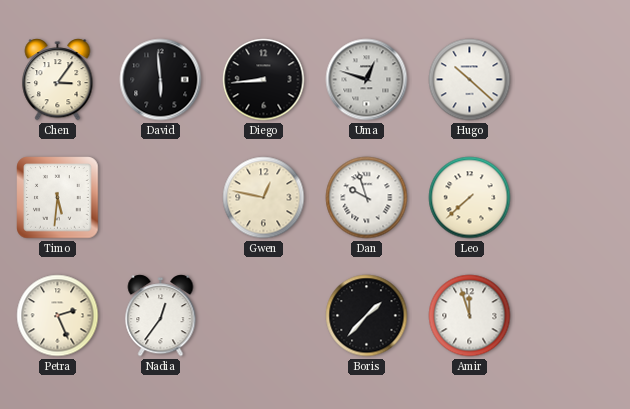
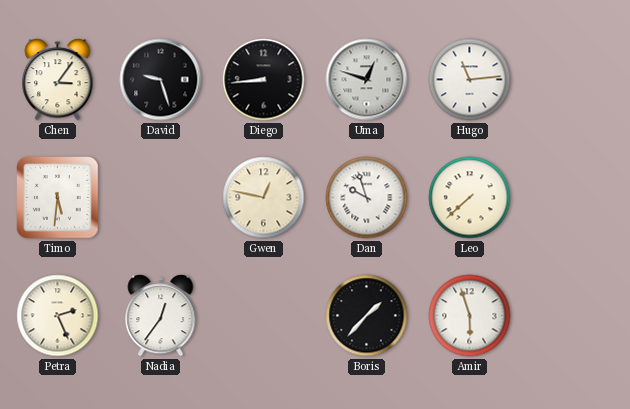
David: 5:59 -> 9:27 (161, 80)
Hugo: 10:22 -> 11:14 (470, 80)
Amir: 11:57 -> 5:57 (470, 316)
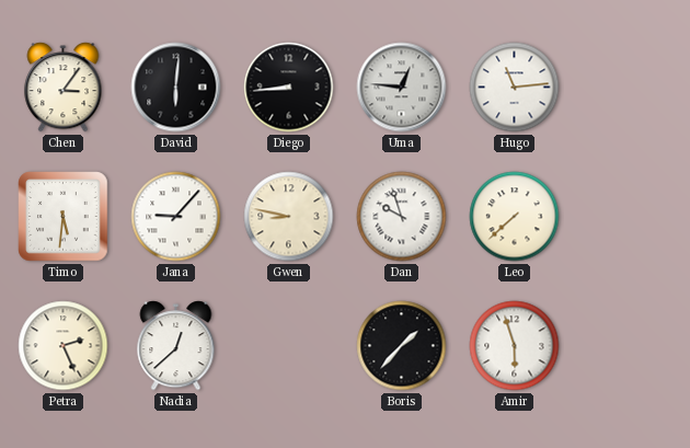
David: 9:27 -> 6:01 (176, 88)
Uma: 12:48 -> 12:46 (402, 88)
Jana: none -> 9:07 (176, 217)
Gwen: 12:47 -> 8:47 (289, 217)
Nadia: 12:36 -> 12:38 (176, 346)
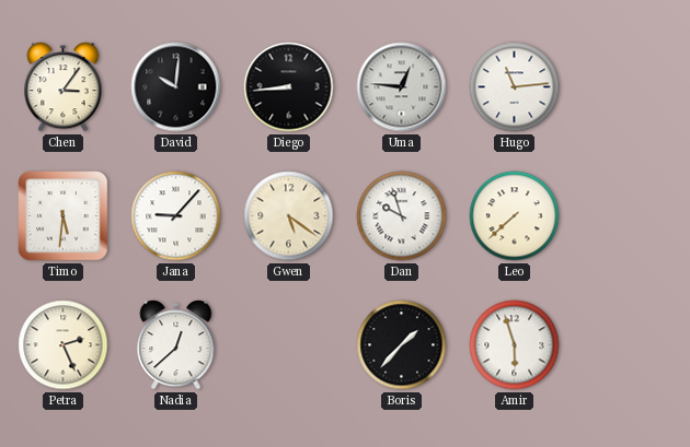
David: 6:01 -> 10:01 (176, 87)
Gwen: 8:47 -> 5:21 (289, 216)
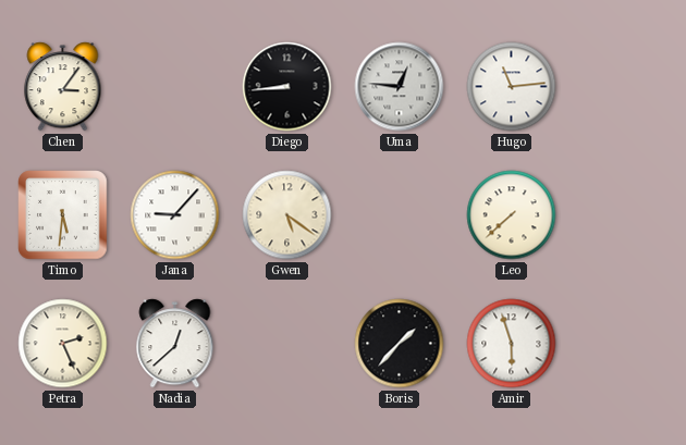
David: 10:01 -> none (176, 87)
Dan: 9:57 -> none (402, 216)
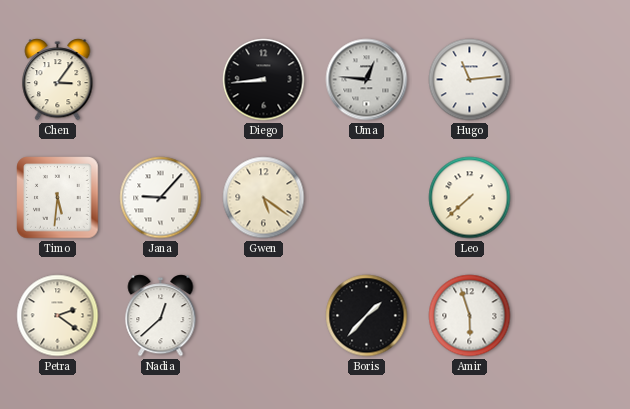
Petra: 2:26 -> 2:21 (58, 316)
